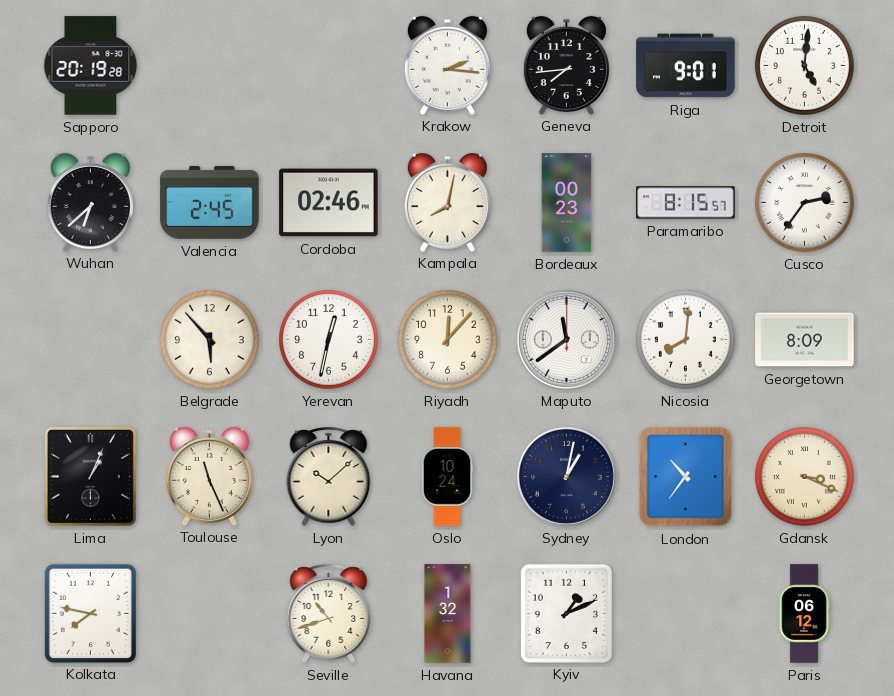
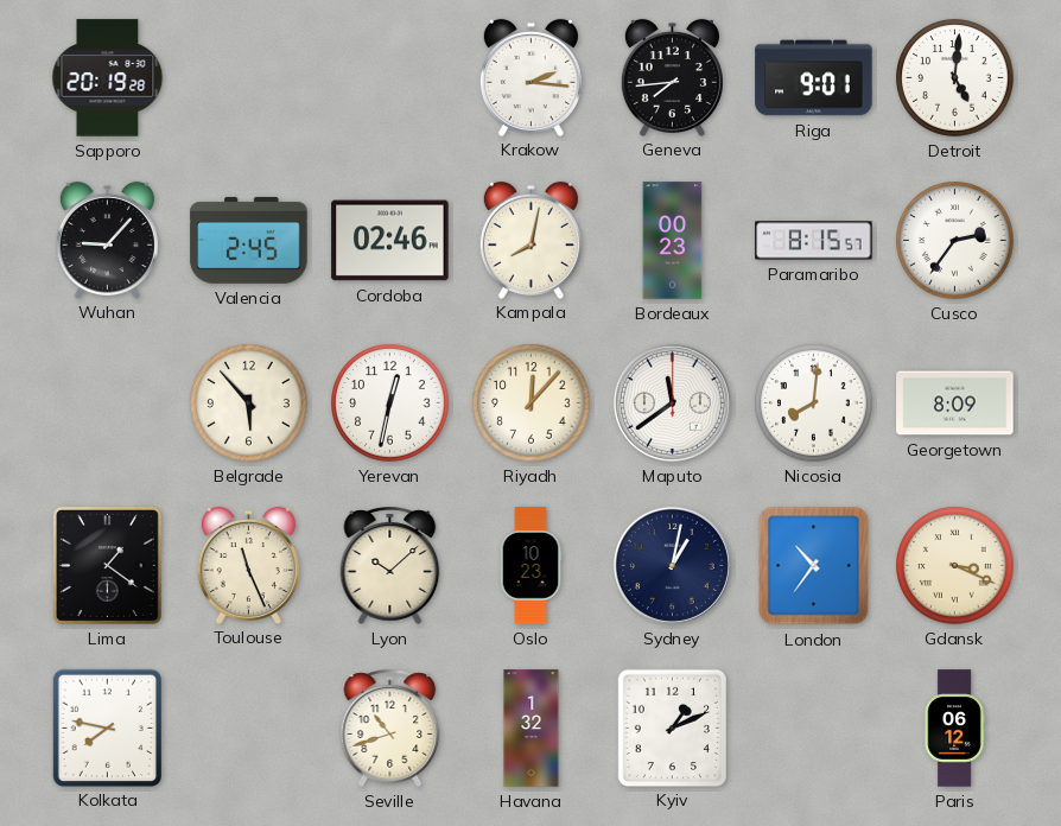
Wuhan: 6:38 -> 9:07 (107, 240)
Lima: 1:04 -> 1:21 (107, 565)
Oslo: 10:24 -> 10:23 (530, 566)
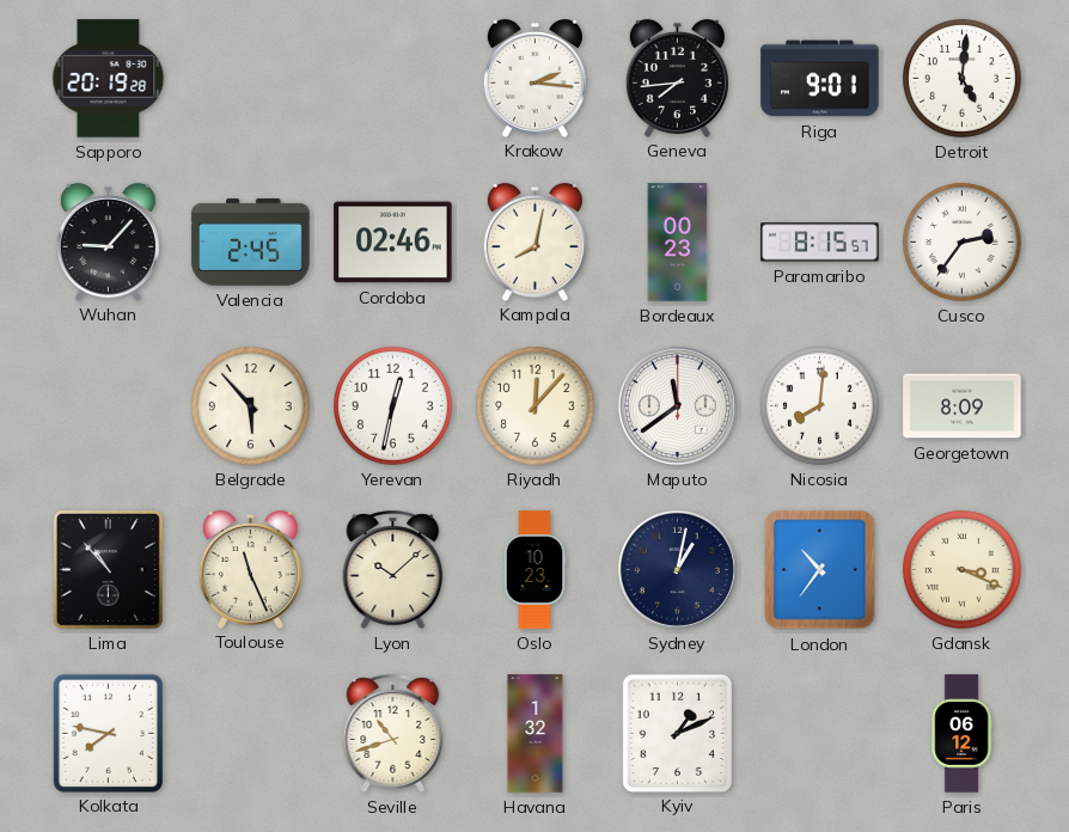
Lima: 1:21 -> 10:53 (108, 569)
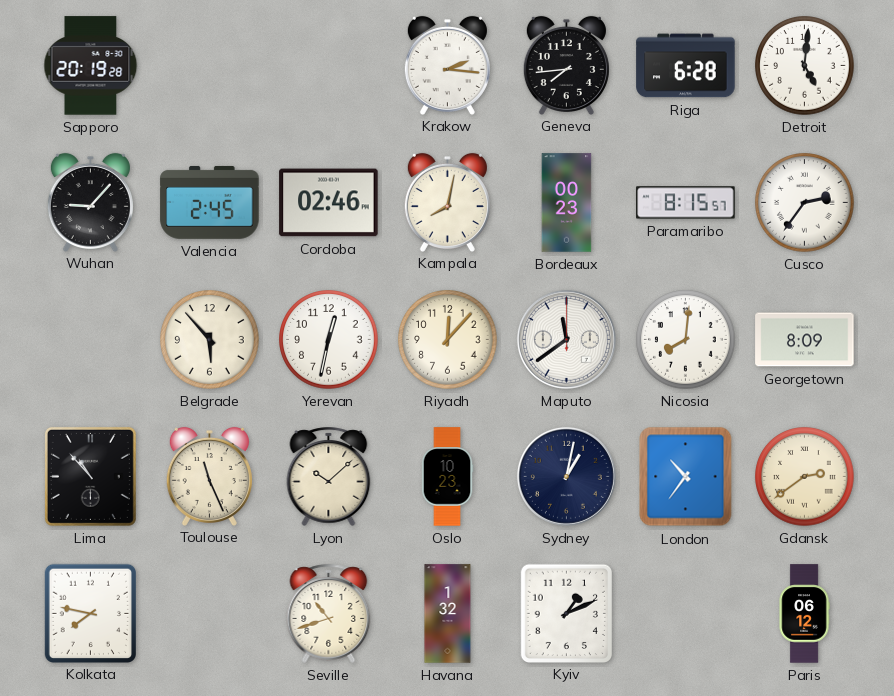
Riga: 9:01 -> 6:28 (686, 66)
Gdansk: 3:19 -> 2:39 (805, 477)
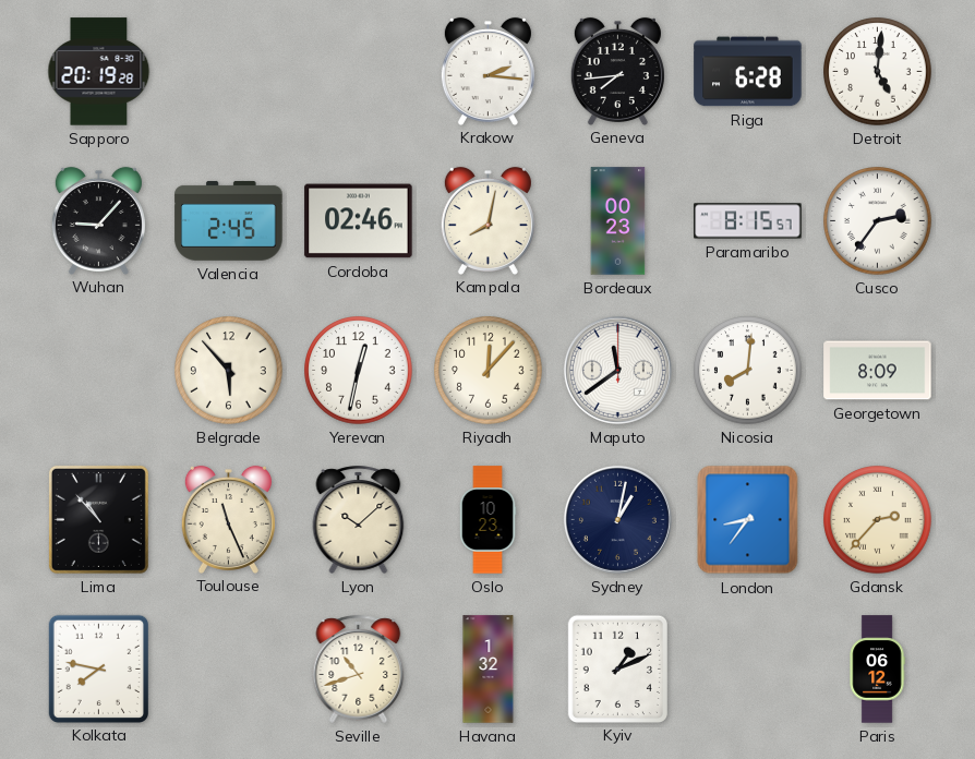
London: 10:36 -> 8:36 (748, 520)
Gdansk: 2:39 -> 2:37 (878, 520)
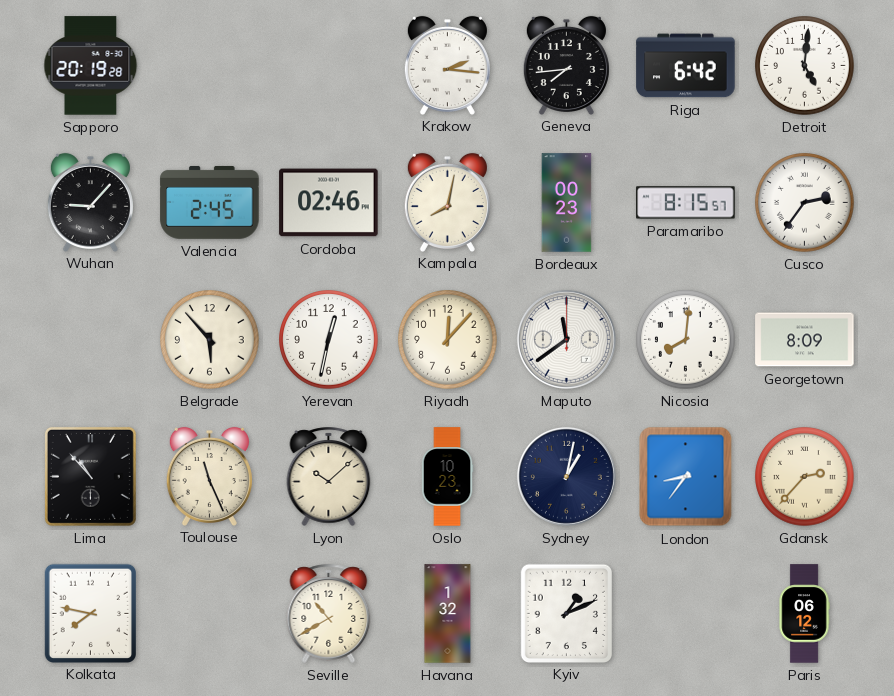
Riga: 6:28 -> 6:42 (686, 66)
Seville: 10:42 -> 10:40 (329, 613)
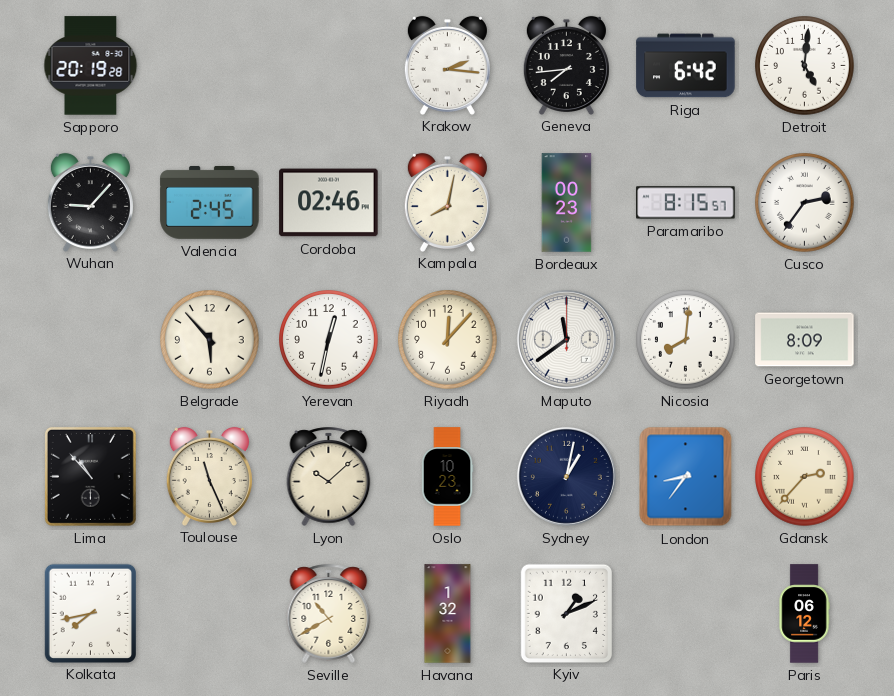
Kolkata: 7:47 -> 7:43 (90, 613)
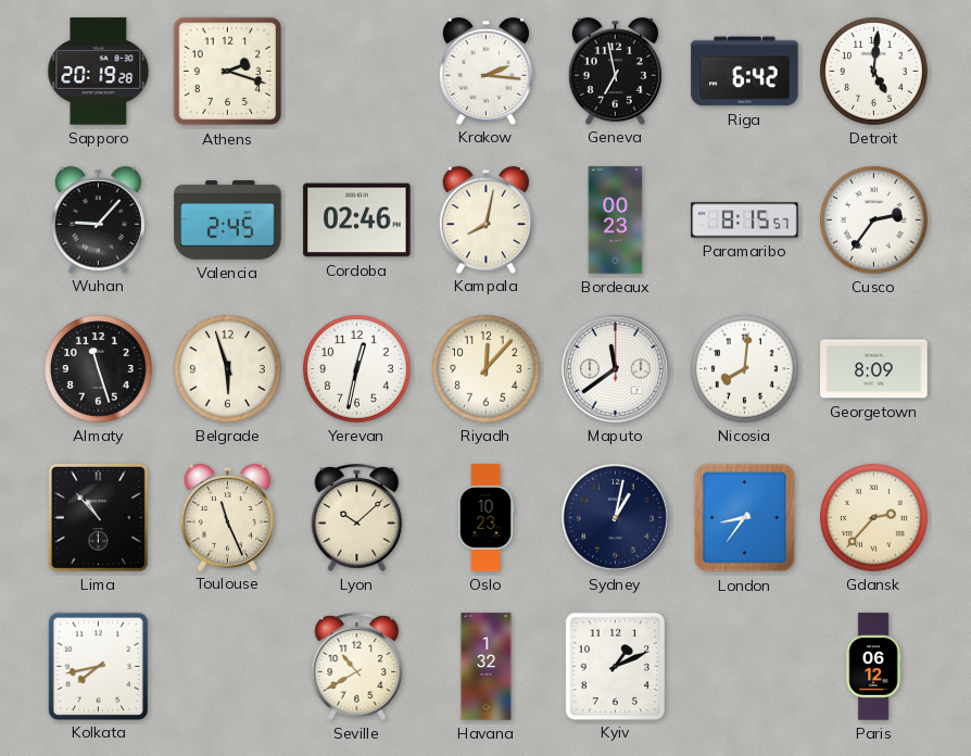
Athens: none -> 2:18 (228, 72)
Geneva: 7:44 -> 6:58 (615, 71)
Almaty: none -> 11:27 (99, 369)
Belgrade: 5:53 -> 5:57 (228, 369)
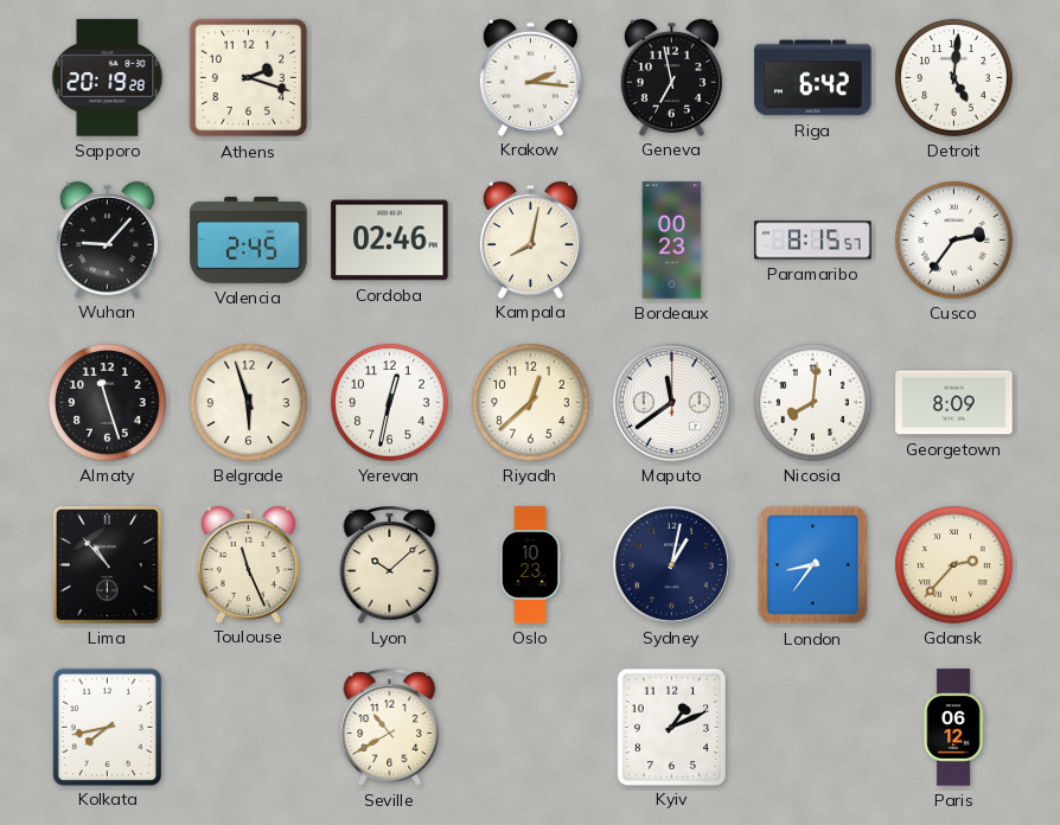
Riyadh: 12:07 -> 12:38 (531, 403)
Havana: 1:32 -> none (487, 667)
